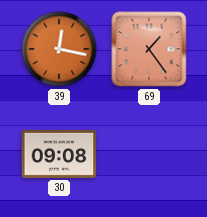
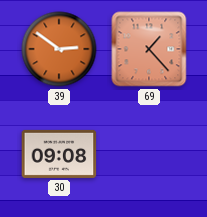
39: 12:17 -> 2:51 (59, 49)
69: 1:24 -> 1:23 (149, 49)
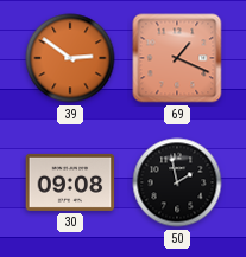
69: 1:23 -> 1:19 (177, 58)
50: none -> 1:58 (177, 182)
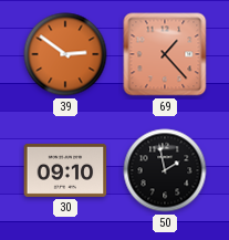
69: 1:19 -> 1:23 (165, 54)
30: 09:08 -> 09:10 (65, 170)
